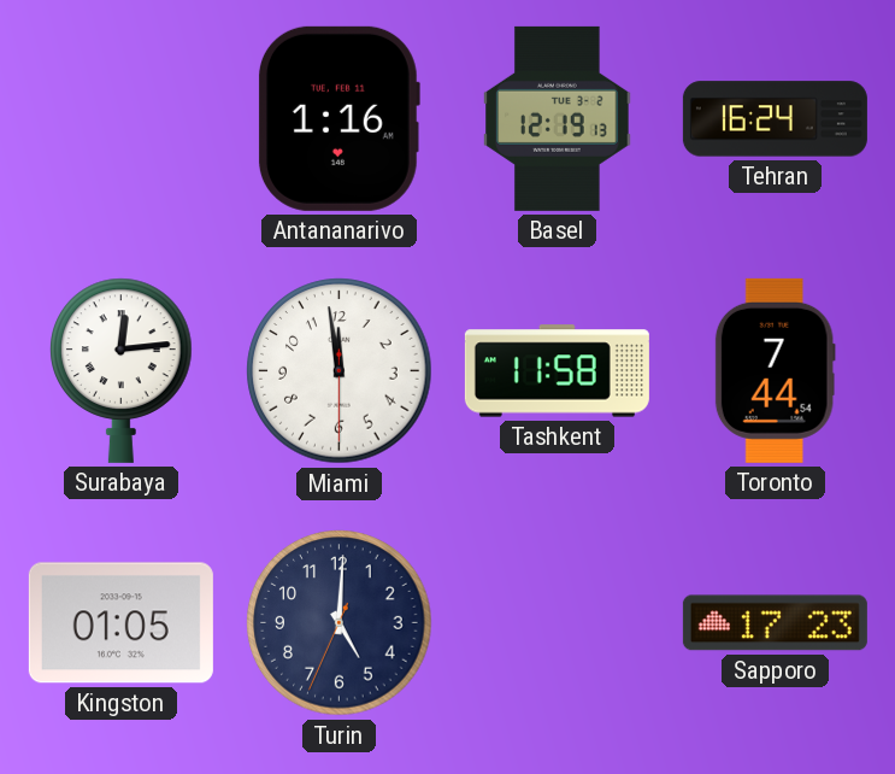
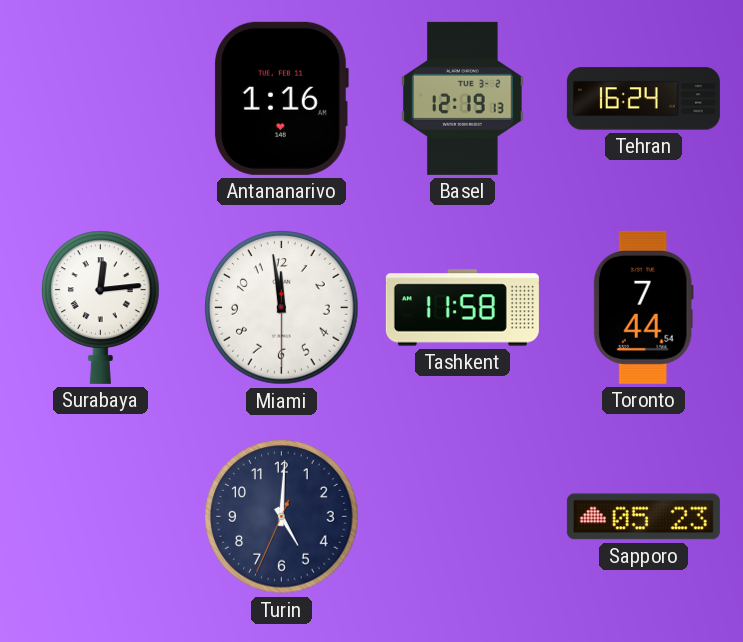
Kingston: 01:05 -> none (120, 623)
Sapporo: 17:23 -> 05:23 (643, 517)
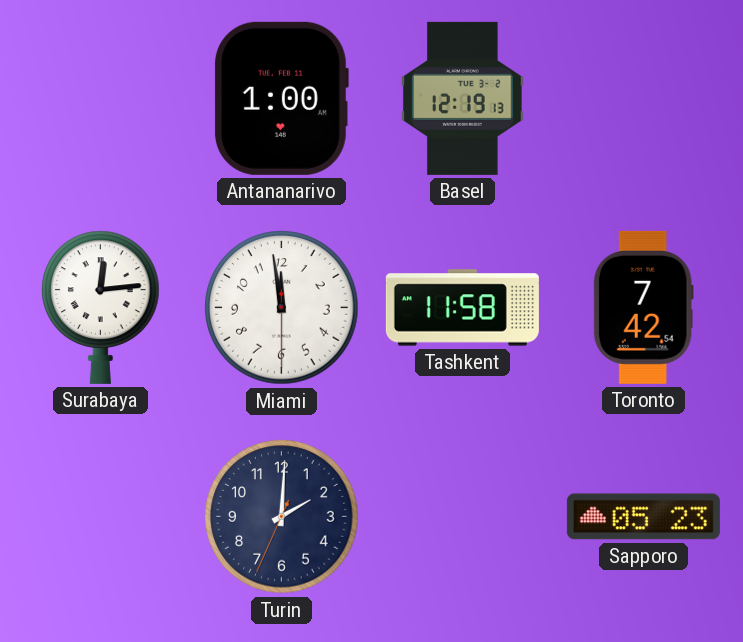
Antananarivo: 1:16 -> 1:00 (281, 98)
Tehran: 16:24 -> none (643, 99)
Toronto: 7:44 -> 7:42 (643, 307)
Turin: 5:00 -> 2:00 (282, 517)
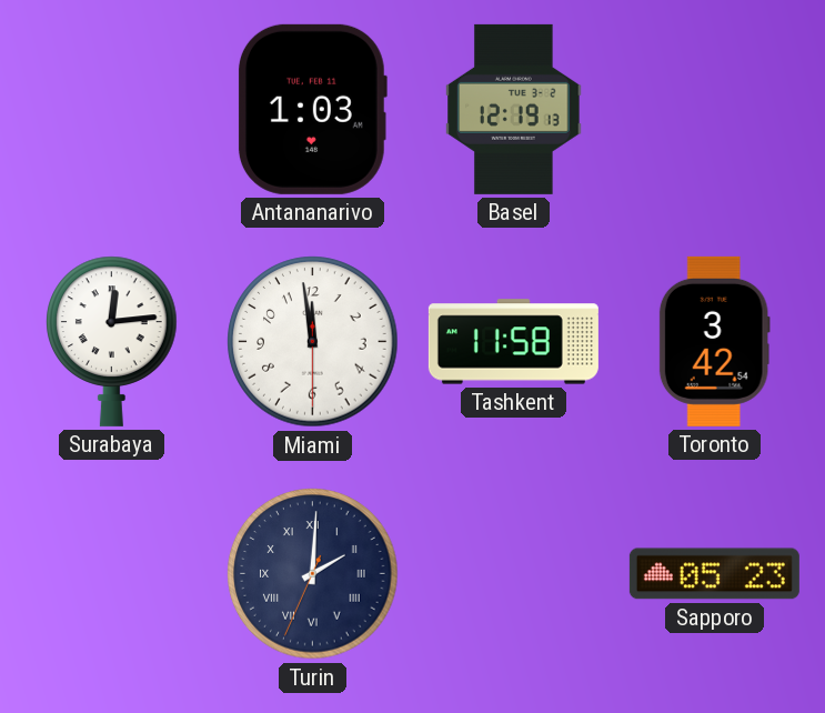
Antananarivo: 1:00 -> 1:03 (312, 109)
Toronto: 7:42 -> 3:42 (714, 341)
Turin numerals: Arabic -> Roman (313, 574)
